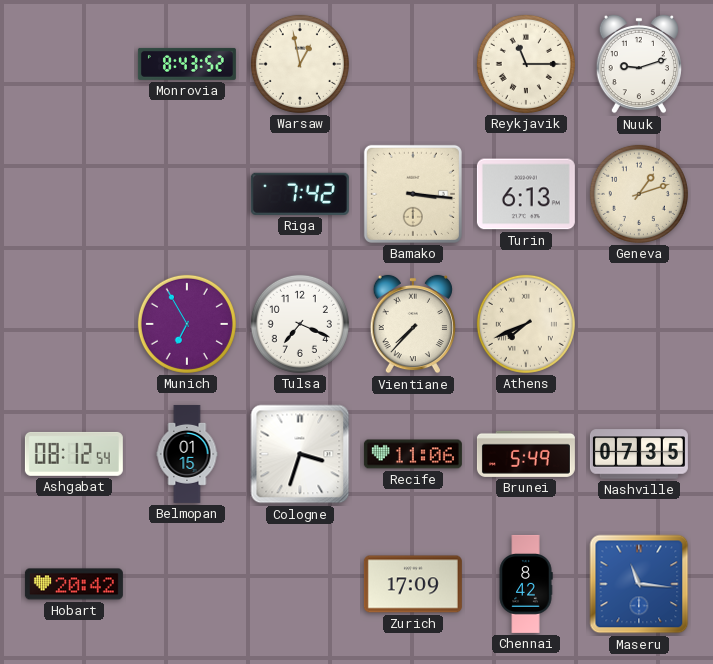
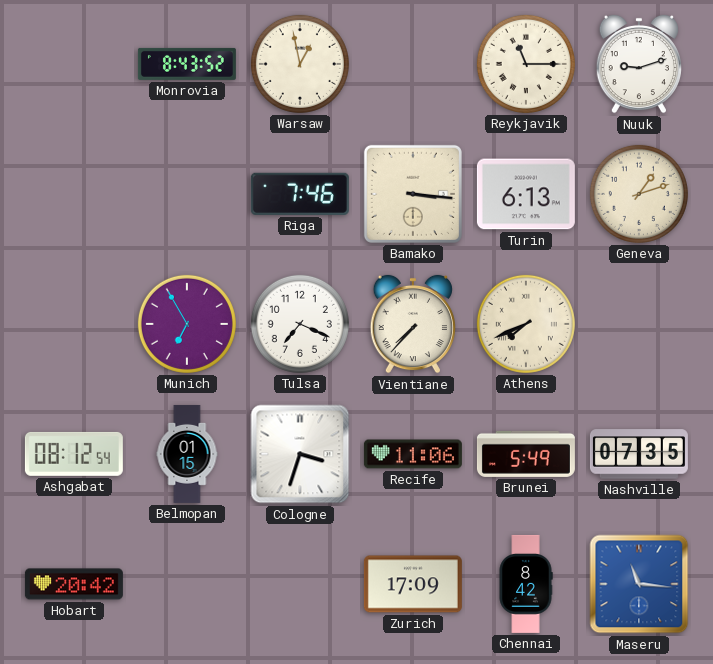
Riga: 7:42 -> 7:46 (300, 194)
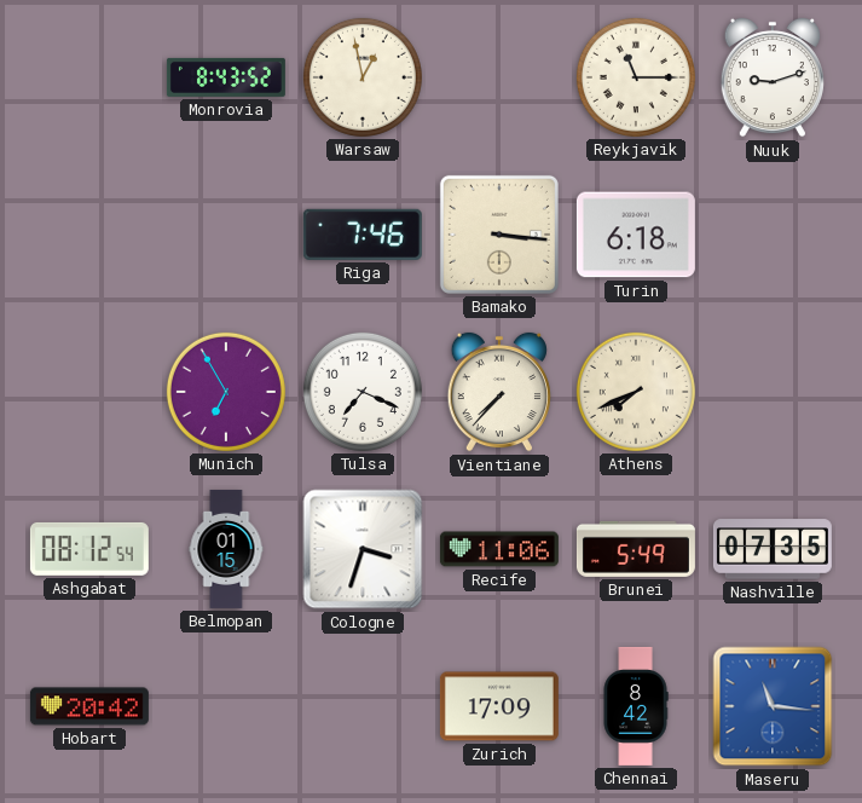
Turin: 6:13 -> 6:18 (636, 235)
Geneva: 1:12 -> none (639, 194)
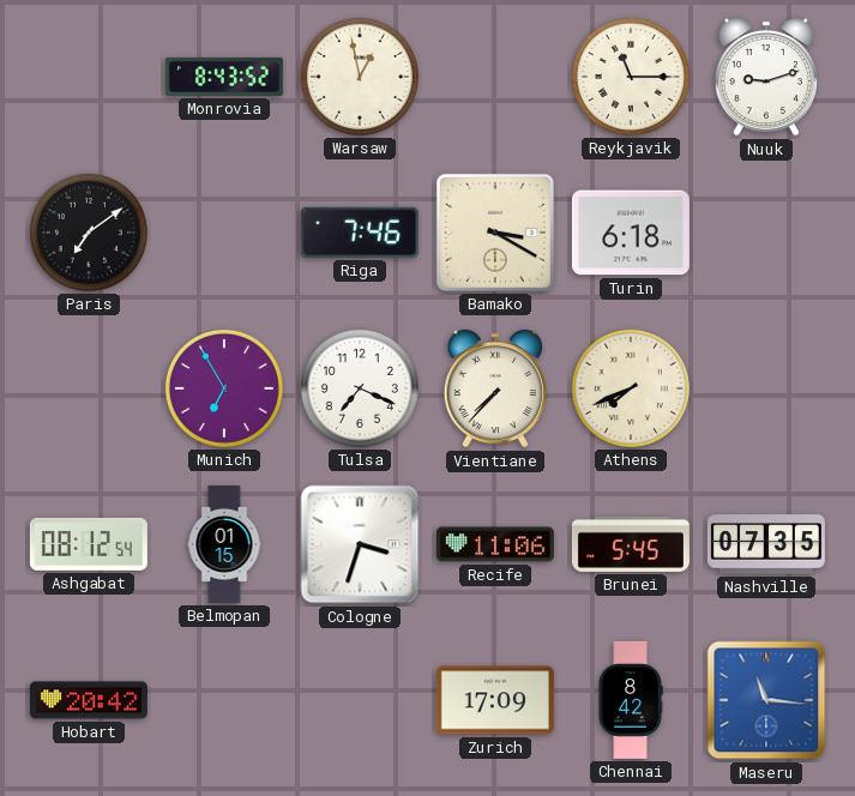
Paris: none -> 7:09 (89, 233)
Bamako: 3:16 -> 3:20 (495, 233)
Brunei: 5:49 -> 5:45 (631, 544)
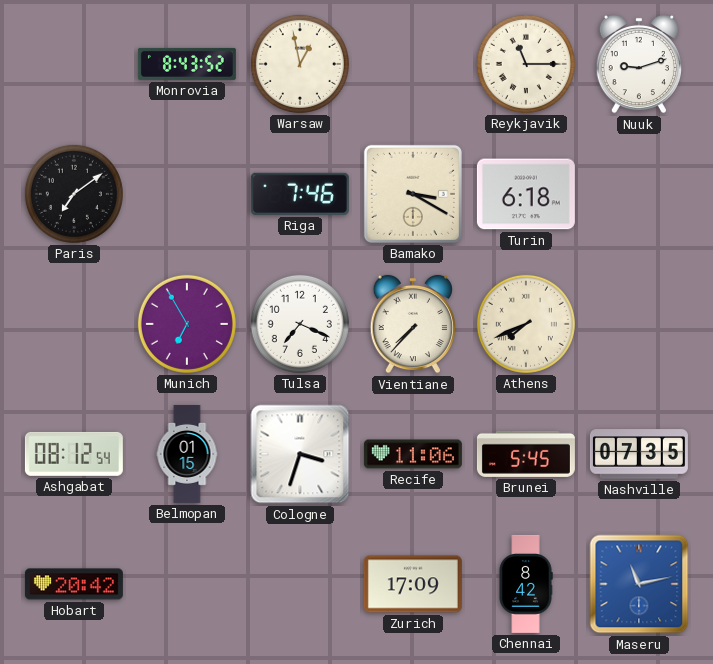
Maseru: 11:16 -> 11:13 (639, 584)
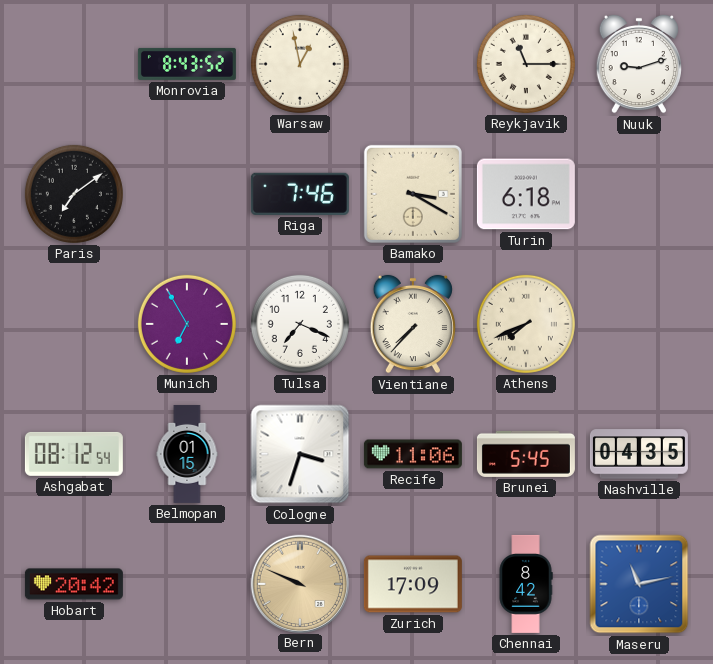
Nashville: 07:35 -> 04:35 (639, 454)
Bern: none -> 9:49 (299, 583)
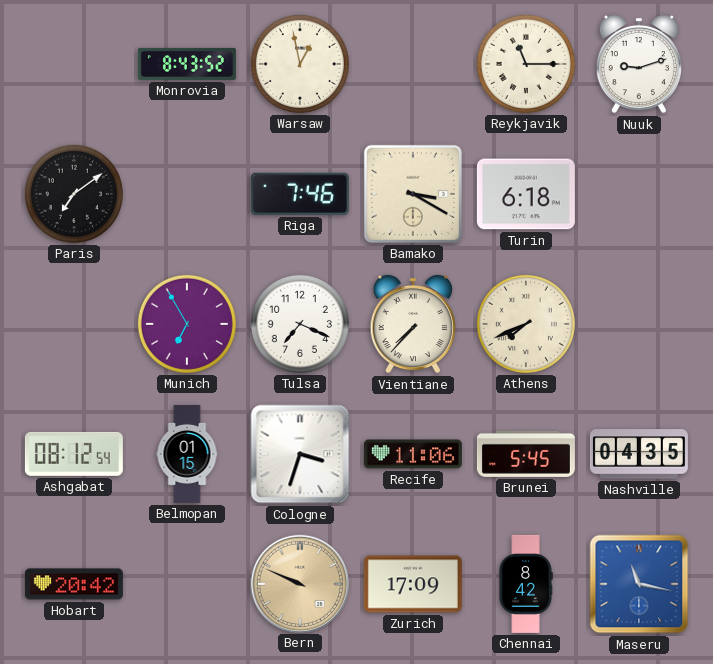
Maseru: 11:13 -> 11:17 (639, 584)
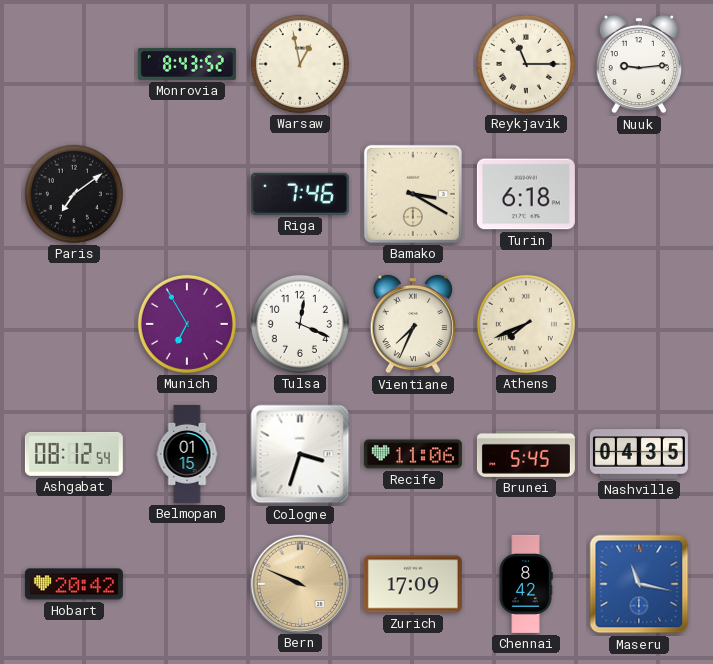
Nuuk: 9:12 -> 9:14 (639, 64)
Tulsa: 7:19 -> 12:19 (300, 324)
Vientiane: 7:37 -> 7:34 (413, 324)
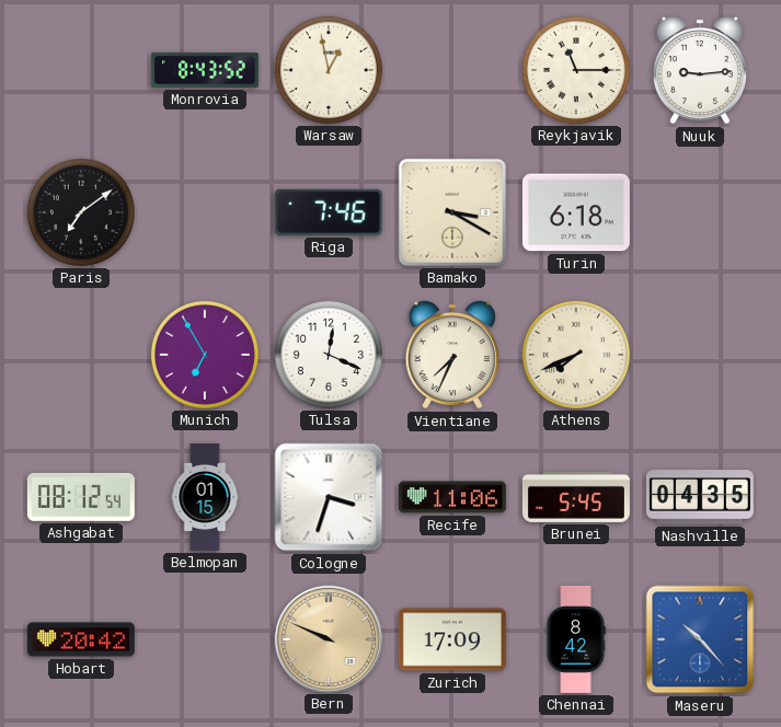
Maseru: 11:17 -> 10:23 (700, 639)
